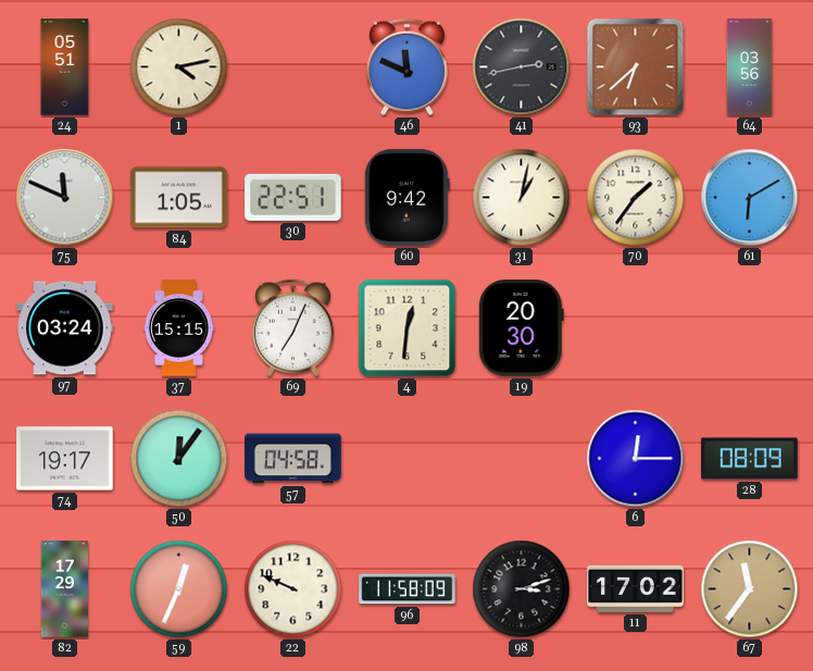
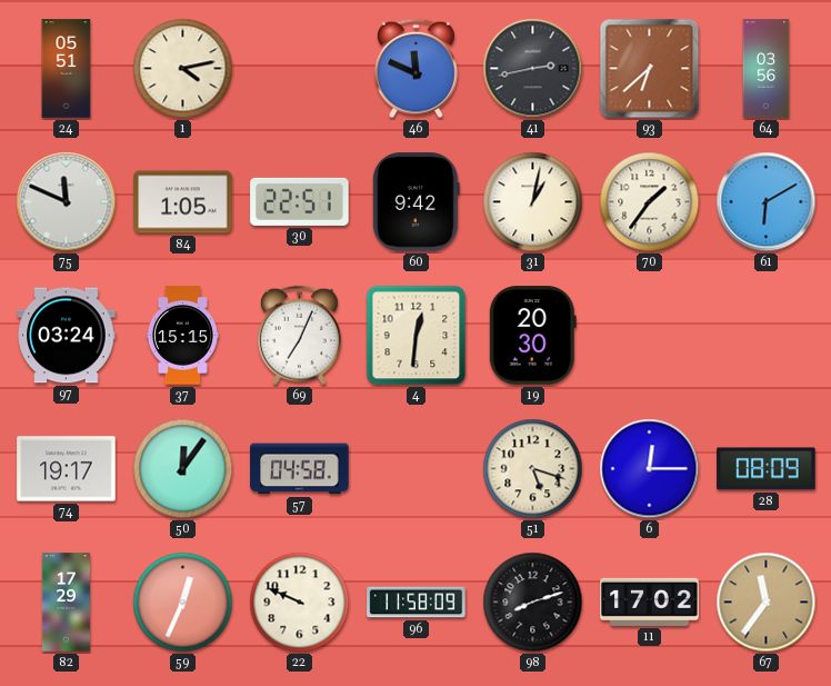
51: none -> 5:18 (533, 469)
98: 3:12 -> 8:12 (533, 603)
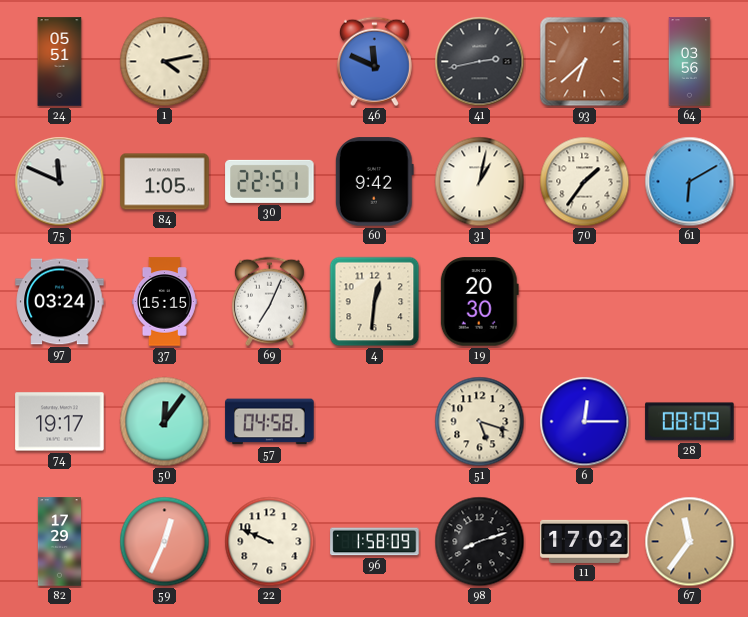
96: 11:58 -> 1:58 (375, 542)
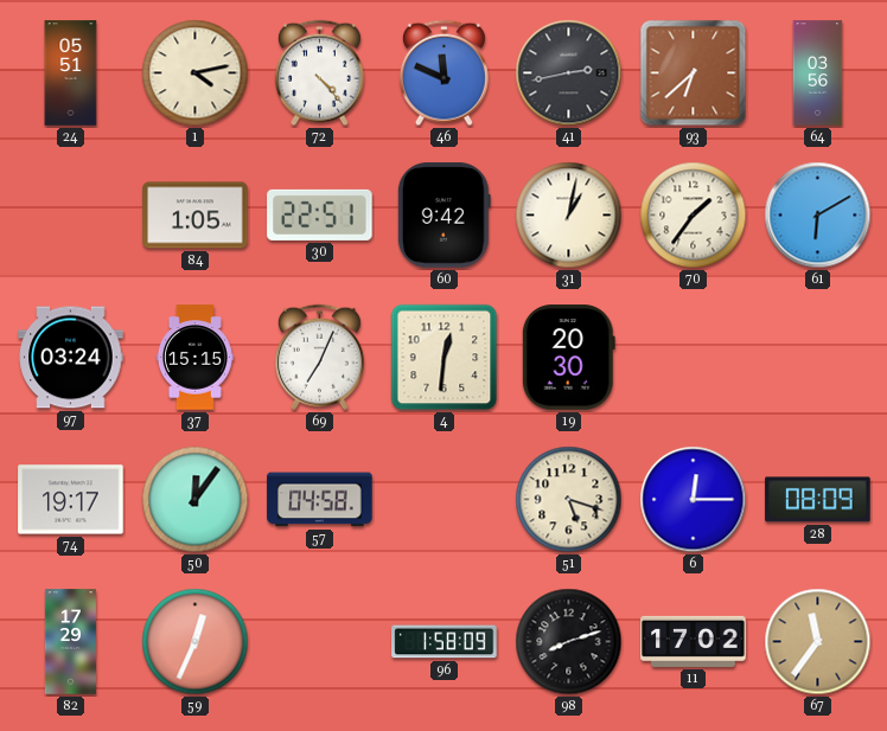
72: none -> 4:23 (319, 73)
75: 11:49 -> none (60, 182)
22: 9:49 -> none (270, 542)
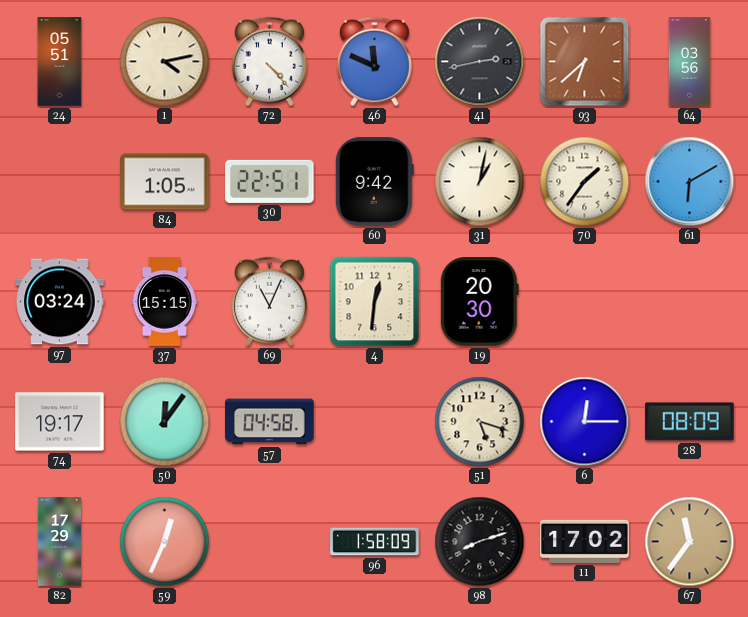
69: 7:04 -> 11:04 (269, 302)
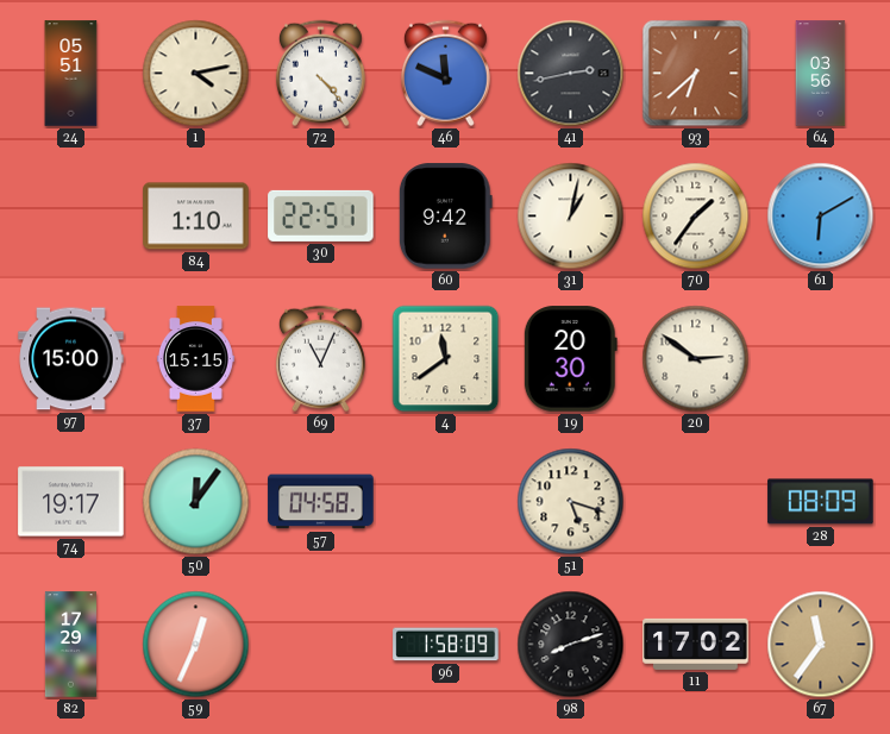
84: 1:05 -> 1:10 (196, 217)
97: 03:24 -> 15:00 (71, 359)
4: 12:31 -> 11:39 (446, 359)
20: none -> 2:51 (696, 359)
6: 12:15 -> none (585, 422)
